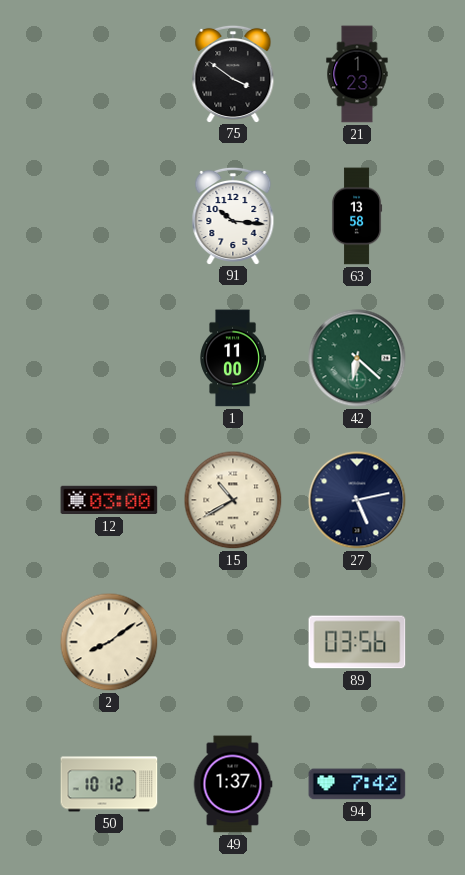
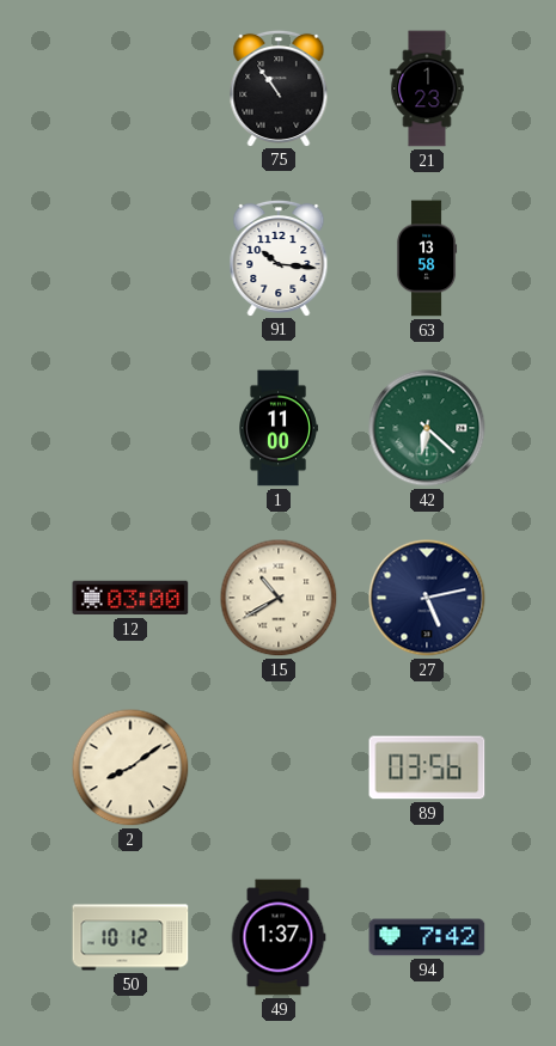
75: 3:51 -> 10:54 (279, 87)
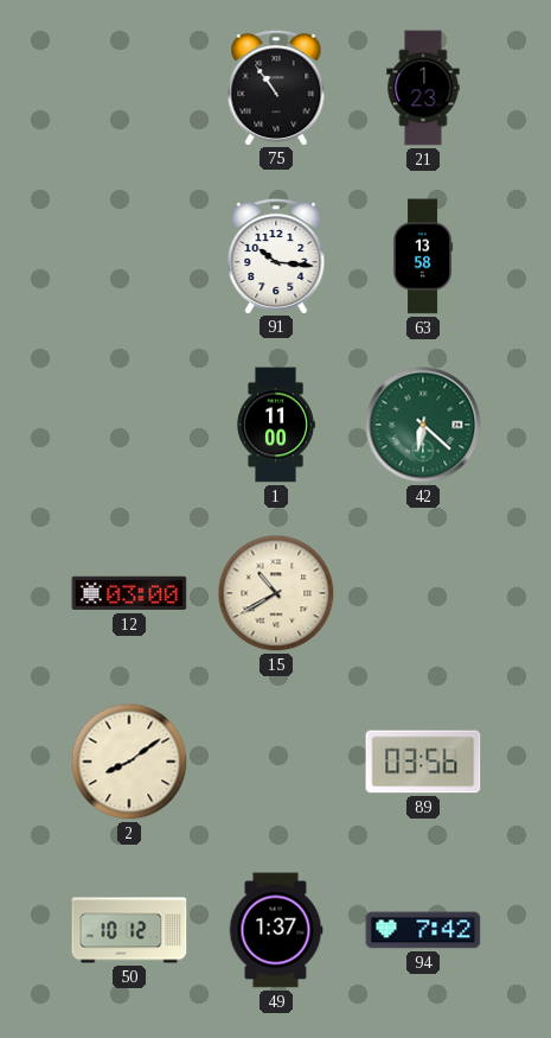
27: 5:13 -> none (427, 598)
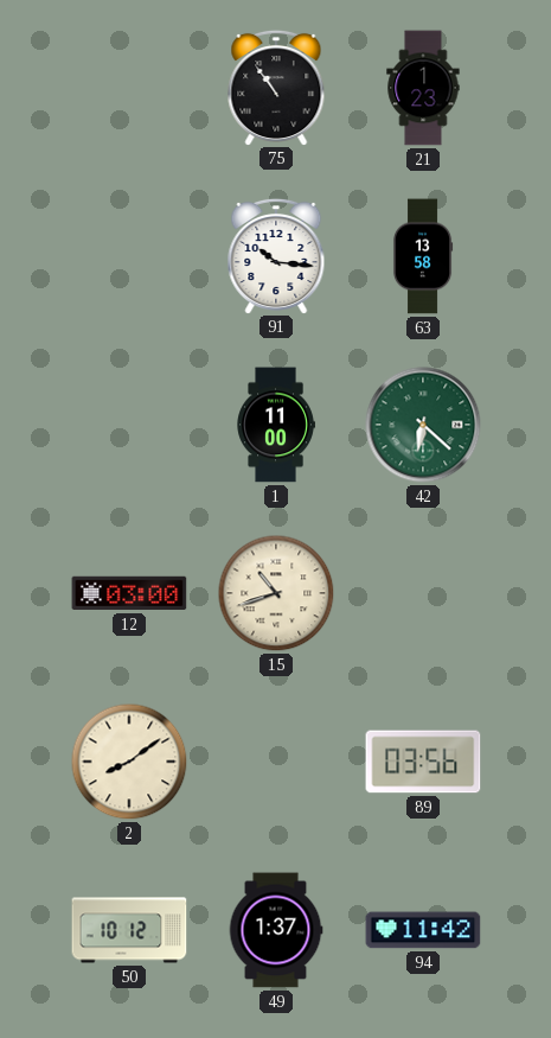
15: 10:40 -> 10:42 (276, 593)
94: 7:42 -> 11:42 (423, 930)
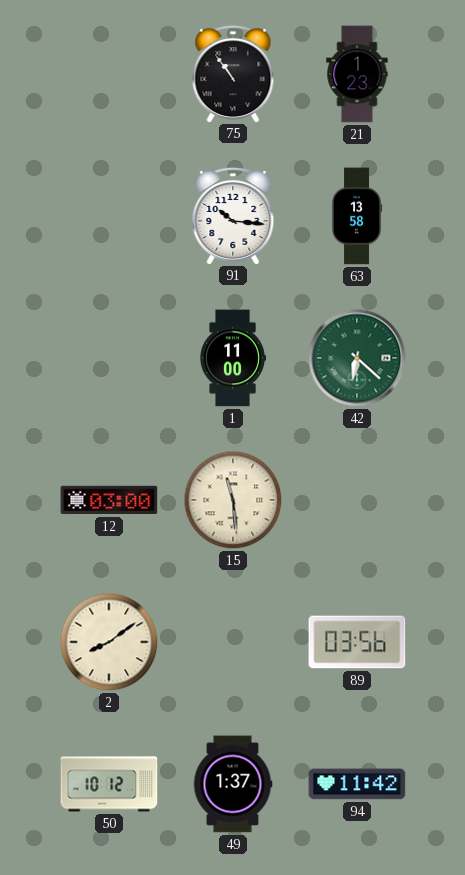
15: 10:42 -> 11:29 (233, 500)
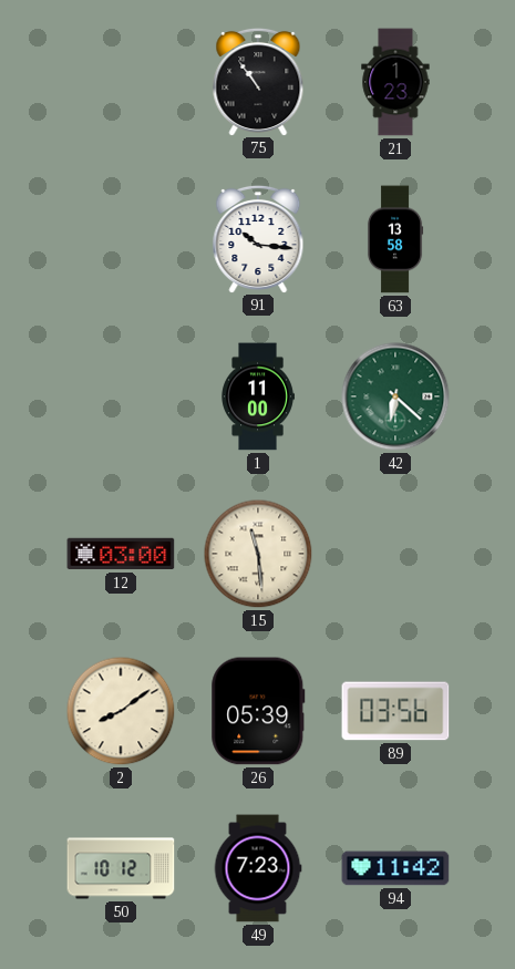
26: none -> 05:39 (258, 711)
49: 1:37 -> 7:23 (258, 868)
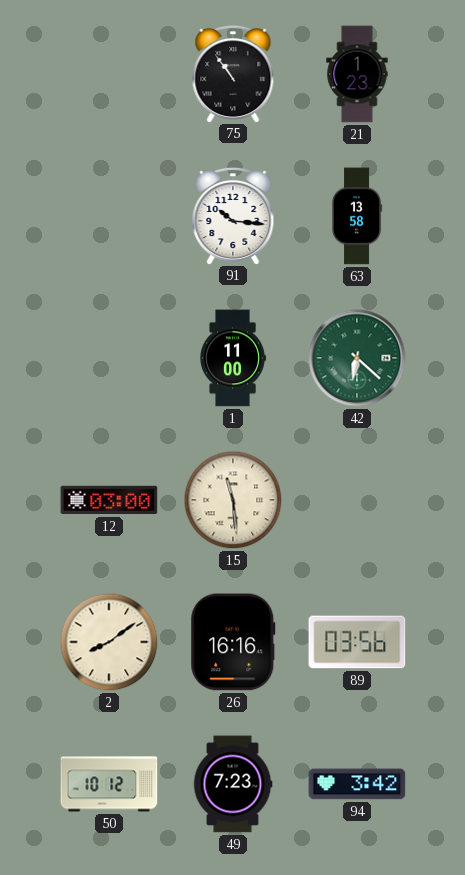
26: 05:39 -> 16:16 (233, 642)
94: 11:42 -> 3:42 (357, 784)
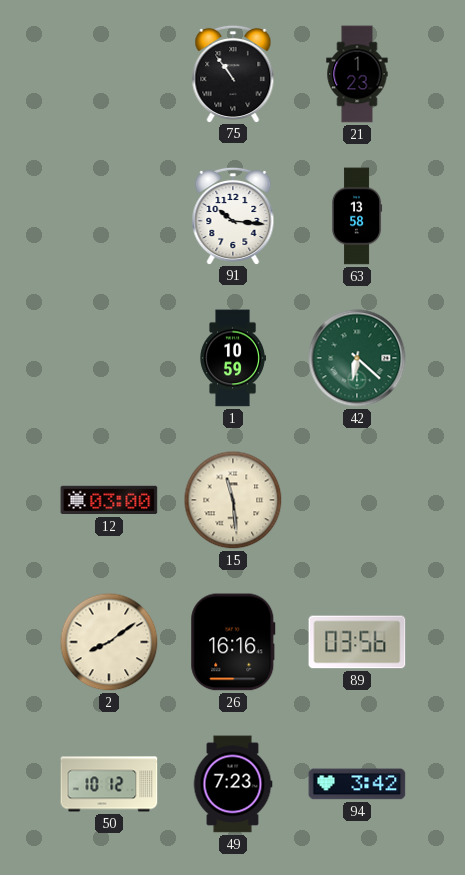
1: 11:00 -> 10:59 (233, 358)
